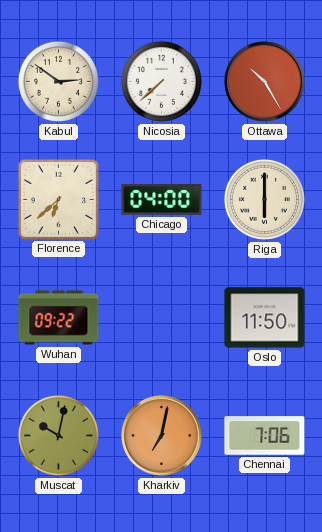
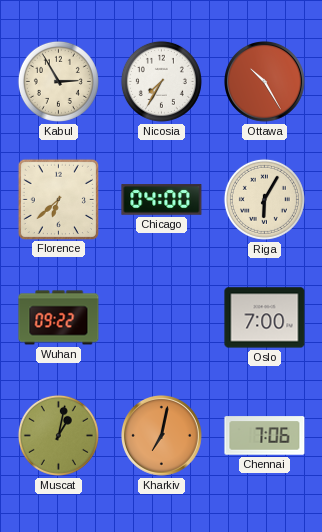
Kabul: 2:51 -> 2:55 (58, 81)
Nicosia: 7:38 -> 7:35 (161, 81)
Riga: 6:00 -> 6:05 (264, 199)
Oslo: 11:50 -> 7:00 (265, 318)
Muscat: 10:02 -> 1:02 (58, 435)
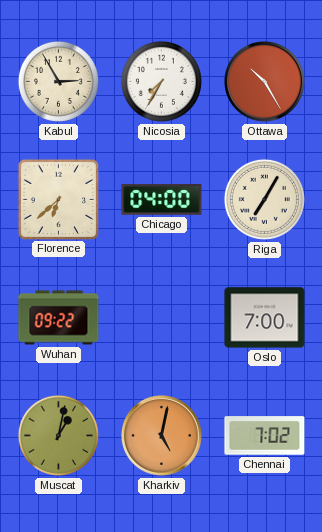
Riga: 6:05 -> 7:05 (264, 199)
Kharkiv: 7:02 -> 5:02 (162, 436)
Chennai: 7:06 -> 7:02 (265, 436)
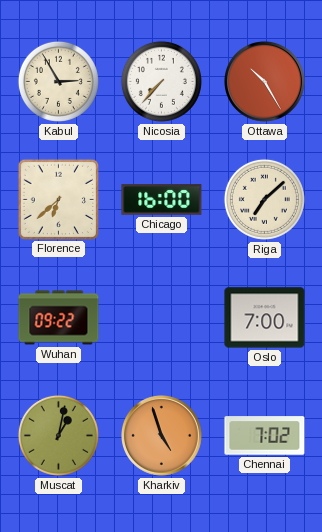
Nicosia: 7:35 -> 7:37 (161, 81)
Chicago: 04:00 -> 16:00 (162, 200)
Riga: 7:05 -> 7:08 (264, 199)
Kharkiv: 5:02 -> 4:57 (162, 436)
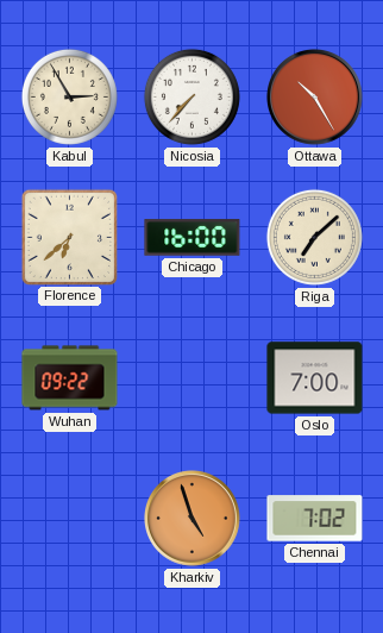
Muscat: 1:02 -> none (58, 435)
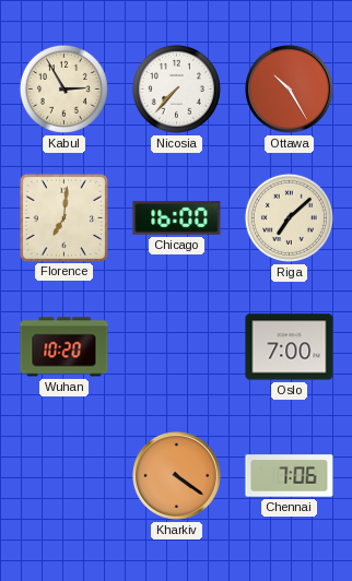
Florence: 6:38 -> 7:01 (63, 217)
Wuhan: 09:22 -> 10:20 (64, 347)
Kharkiv: 4:57 -> 4:21 (177, 476)
Chennai: 7:02 -> 7:06 (290, 476)
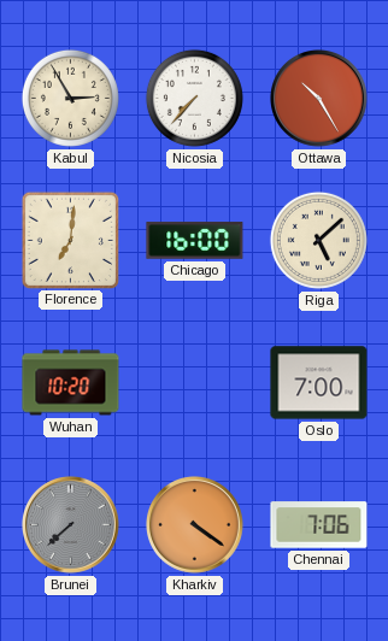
Riga: 7:08 -> 5:08 (318, 240)
Brunei: none -> 7:38 (71, 525)
